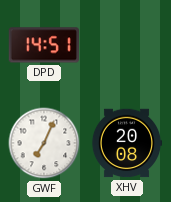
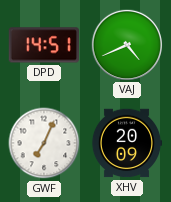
VAJ: none -> 4:41 (126, 44)
XHV: 20:08 -> 20:09 (127, 143)
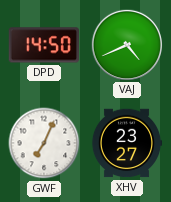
DPD: 14:51 -> 14:50 (44, 45)
XHV: 20:09 -> 23:27 (127, 143)
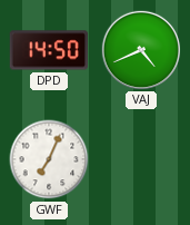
XHV: 23:27 -> none (127, 143)
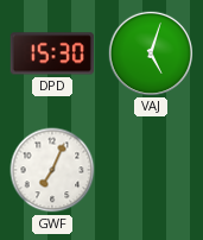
DPD: 14:50 -> 15:30 (52, 53)
VAJ: 4:41 -> 5:03 (150, 52)
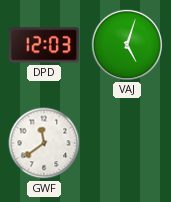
DPD: 15:30 -> 12:03 (44, 45)
GWF: 7:04 -> 11:39 (44, 143)
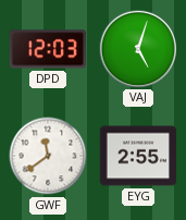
EYG: none -> 2:55 (138, 156)
